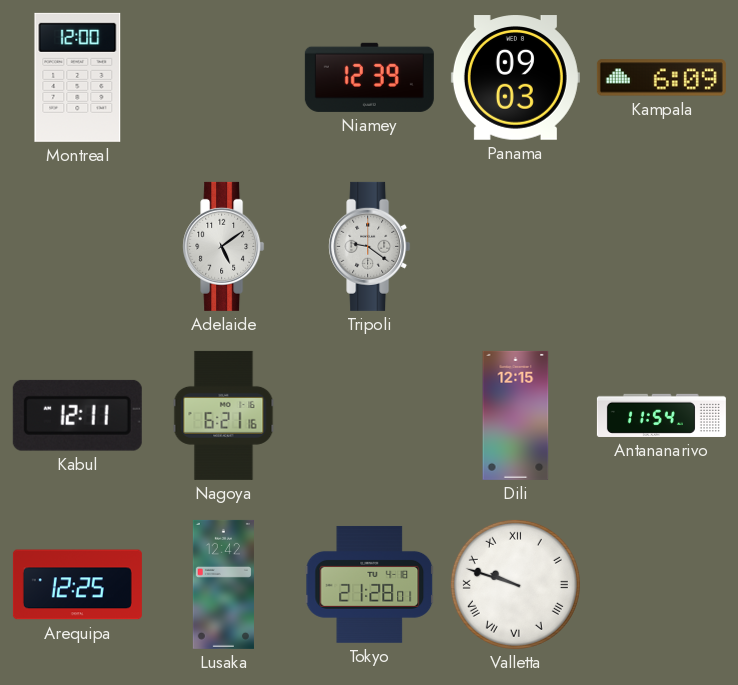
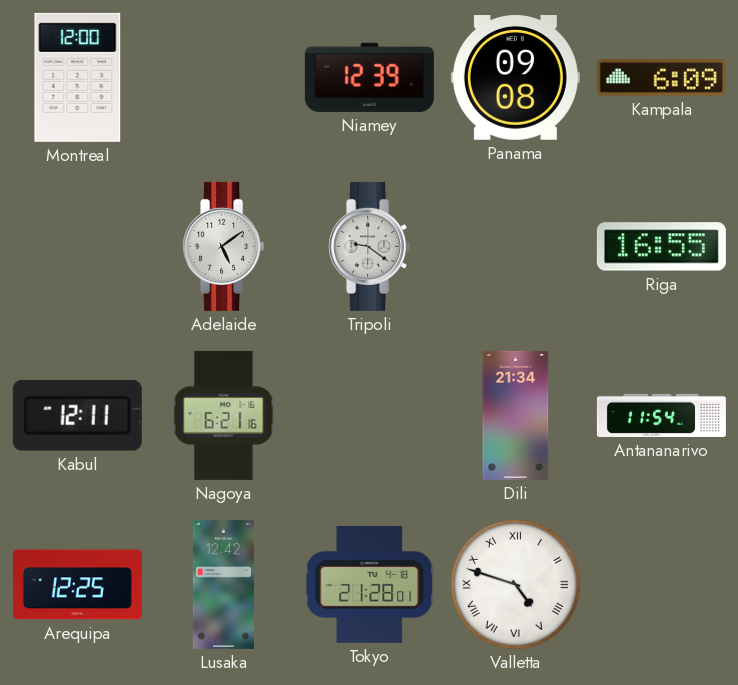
Panama: 09:03 -> 09:08 (515, 78)
Riga: none -> 16:55 (661, 247)
Dili: 12:15 -> 21:34 (516, 415)
Valletta: 9:48 -> 4:48 (515, 584)
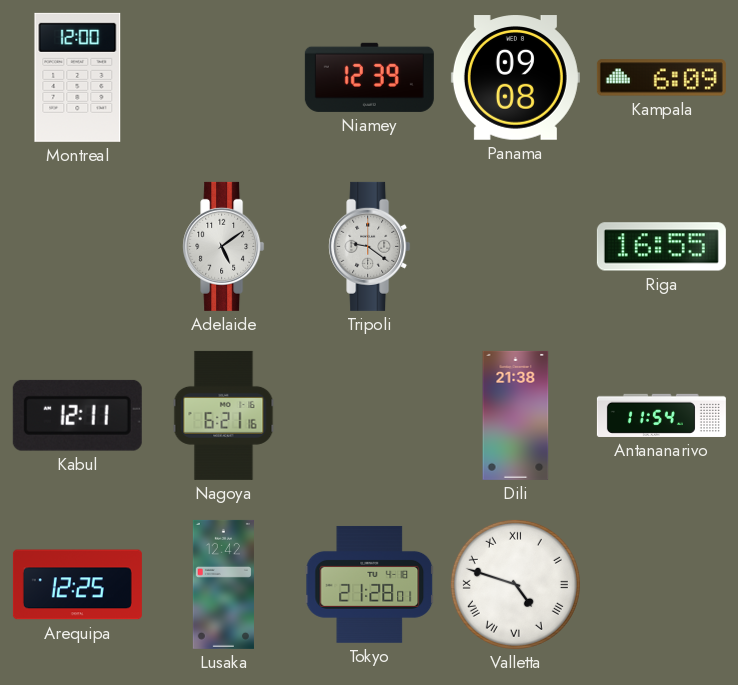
Dili: 21:34 -> 21:38 (516, 415)
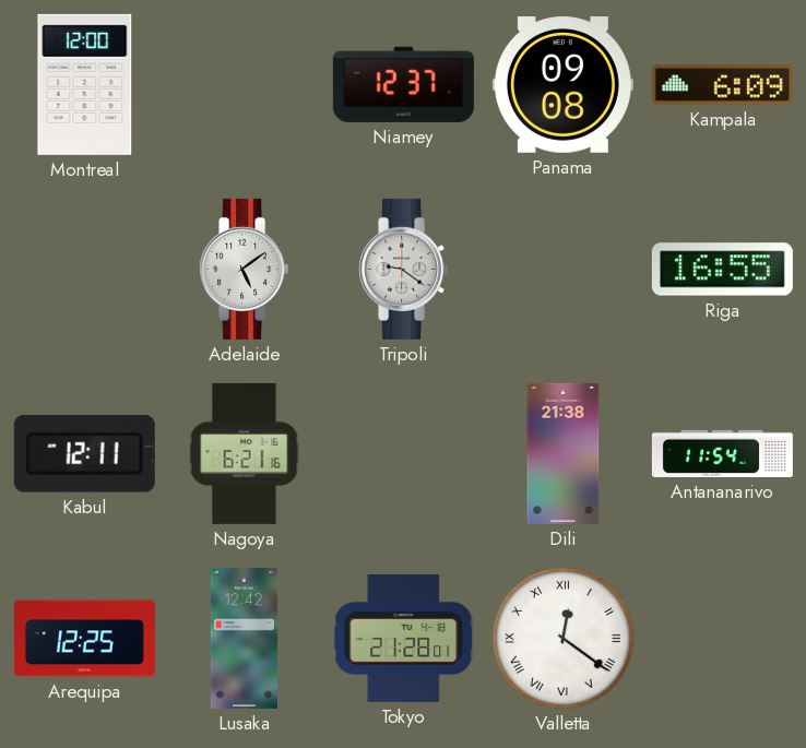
Niamey: 12:39 -> 12:37 (403, 84)
Valletta: 4:48 -> 12:21 (562, 638)
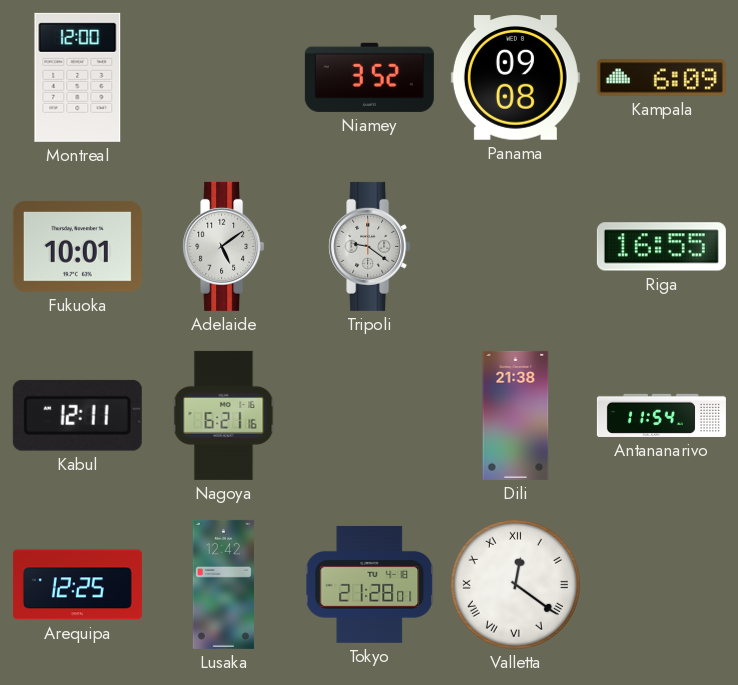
Niamey: 12:37 -> 3:52 (369, 77)
Fukuoka: none -> 10:01 (77, 246)
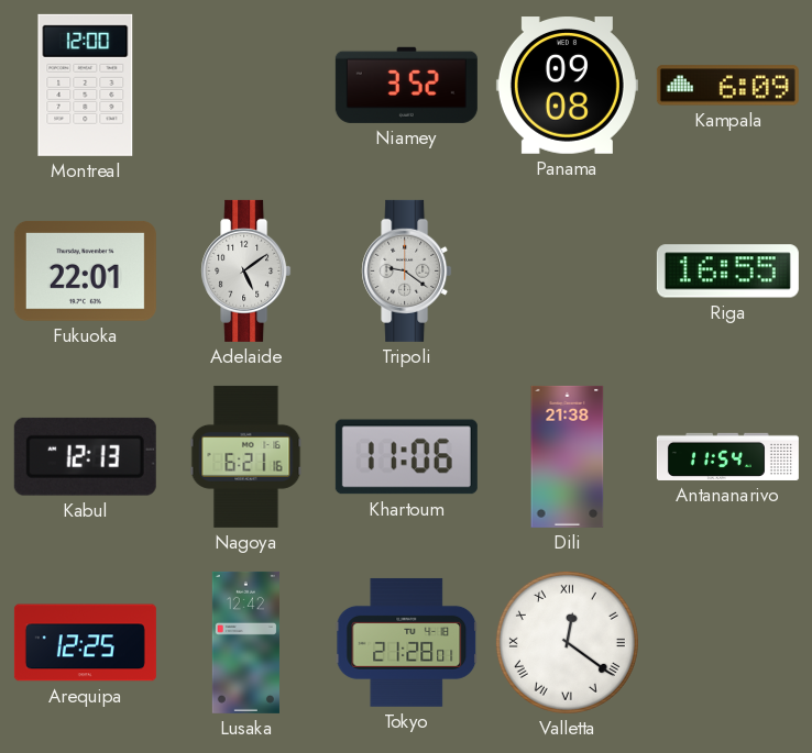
Fukuoka: 10:01 -> 22:01 (85, 270)
Kabul: 12:11 -> 12:13 (85, 456)
Khartoum: none -> 11:06 (406, 457)
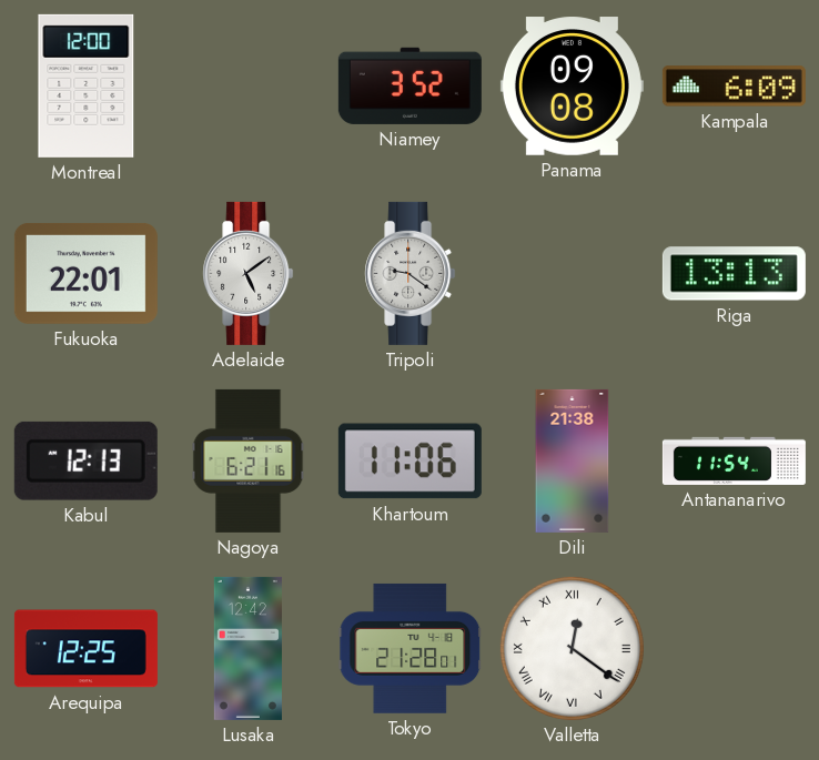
Riga: 16:55 -> 13:13 (734, 274)
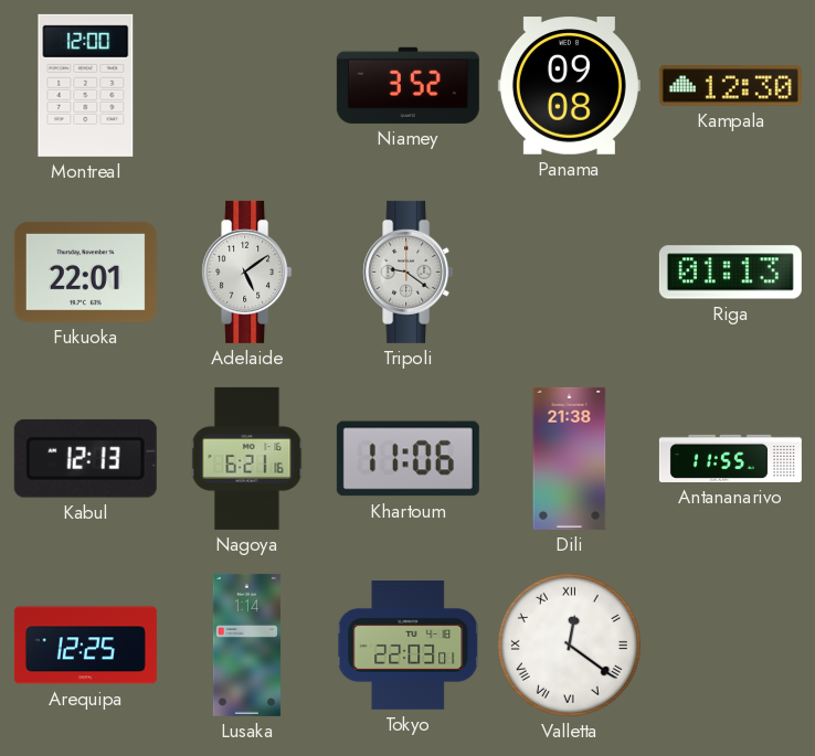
Kampala: 6:09 -> 12:30 (730, 86)
Riga: 13:13 -> 01:13 (730, 273)
Antananarivo: 11:54 -> 11:55 (730, 458)
Lusaka: 12:42 -> 1:14 (246, 645)
Tokyo: 21:28 -> 22:03 (409, 645)
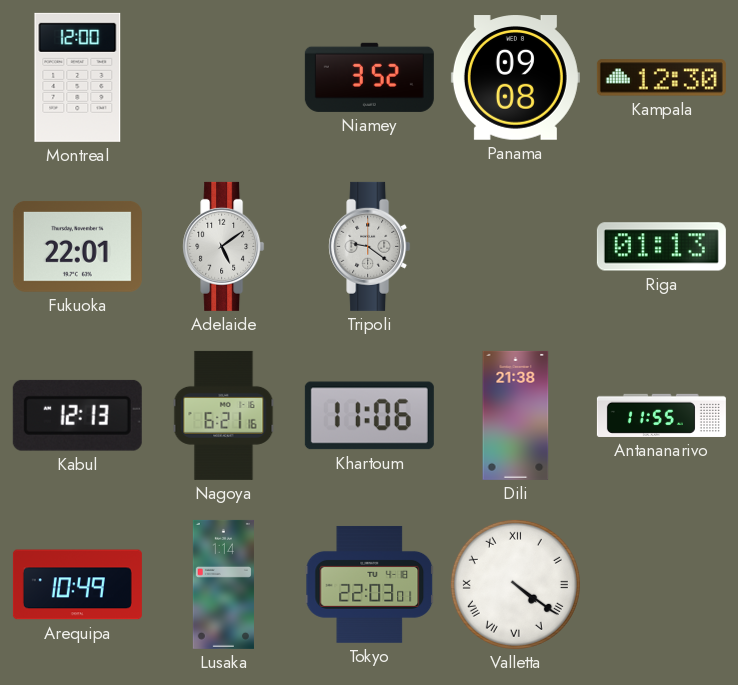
Arequipa: 12:25 -> 10:49 (77, 585)
Valletta: 12:21 -> 4:21 (515, 584)
